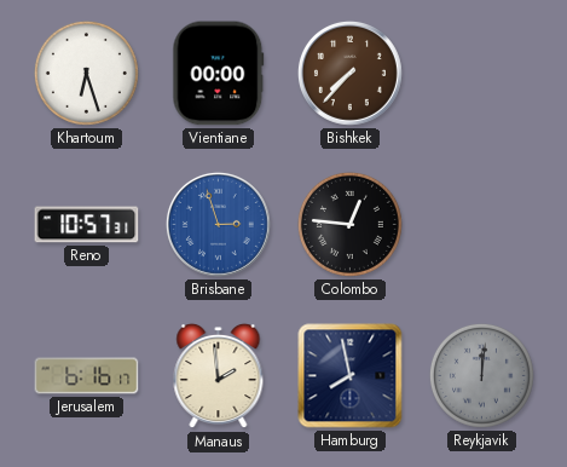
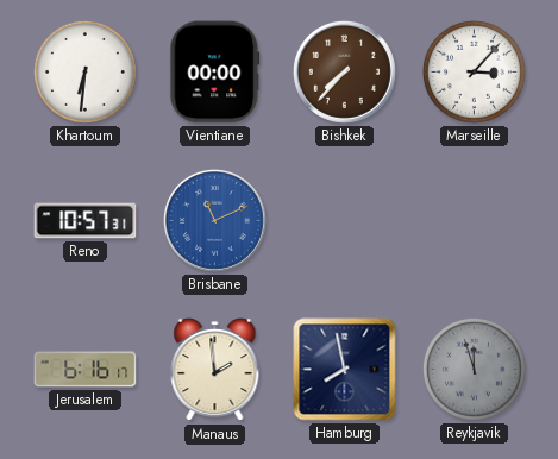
Khartoum: 6:27 -> 6:31 (84, 71)
Marseille: none -> 3:07 (474, 71)
Brisbane: 2:57 -> 11:11 (214, 220)
Colombo: 12:46 -> none (349, 224)
Reykjavik: 12:01 -> 11:57 (474, 369)
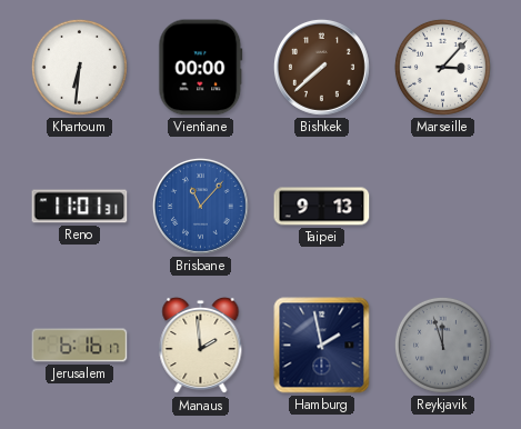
Bishkek: 7:37 -> 7:38 (321, 67)
Reno: 10:57 -> 11:01 (80, 207)
Brisbane: 11:11 -> 11:07 (200, 206)
Taipei: none -> 9:13 (322, 207)
Hamburg: 7:58 -> 1:58 (322, 346)
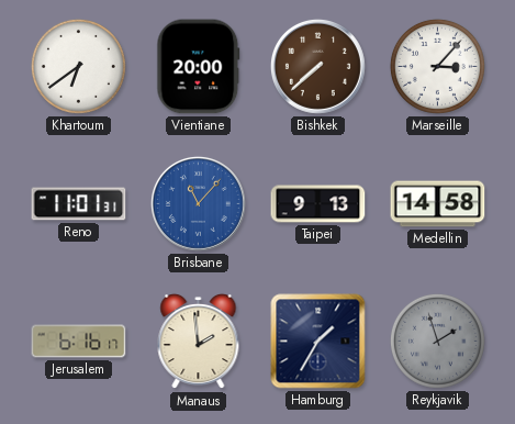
Khartoum: 6:31 -> 6:39 (78, 66)
Vientiane: 00:00 -> 20:00 (199, 67)
Medellin: none -> 14:58 (438, 204)
Hamburg: 1:58 -> 1:35 (318, 342)
Reykjavik: 11:57 -> 1:57 (437, 341)
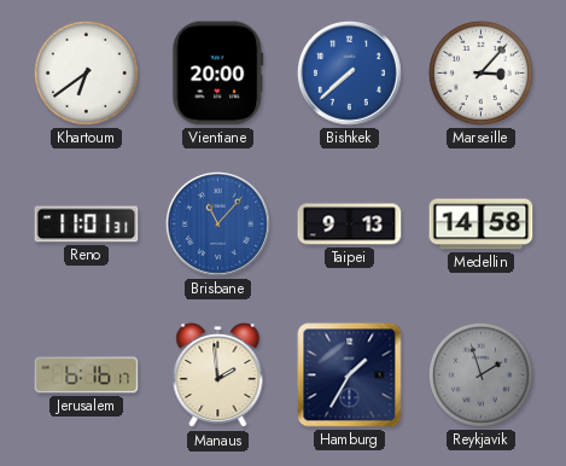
Bishkek dial: brown -> blue (349, 72)
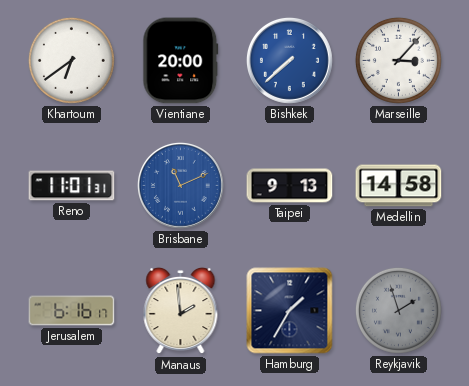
Brisbane: 11:07 -> 11:11 (180, 185)
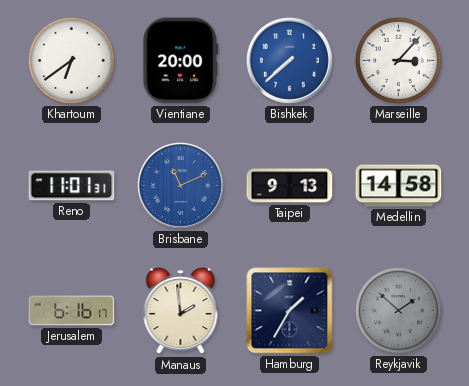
Reykjavik: 1:57 -> 1:52 (398, 310)
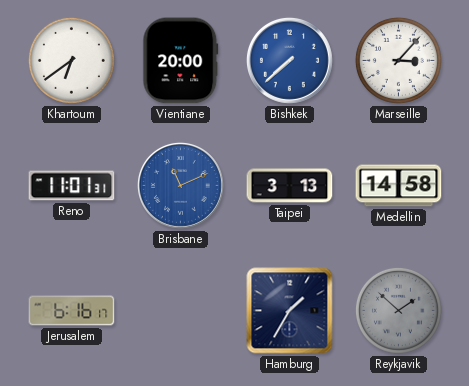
Taipei: 9:13 -> 3:13 (290, 186)
Manaus: 1:59 -> none (181, 311)
